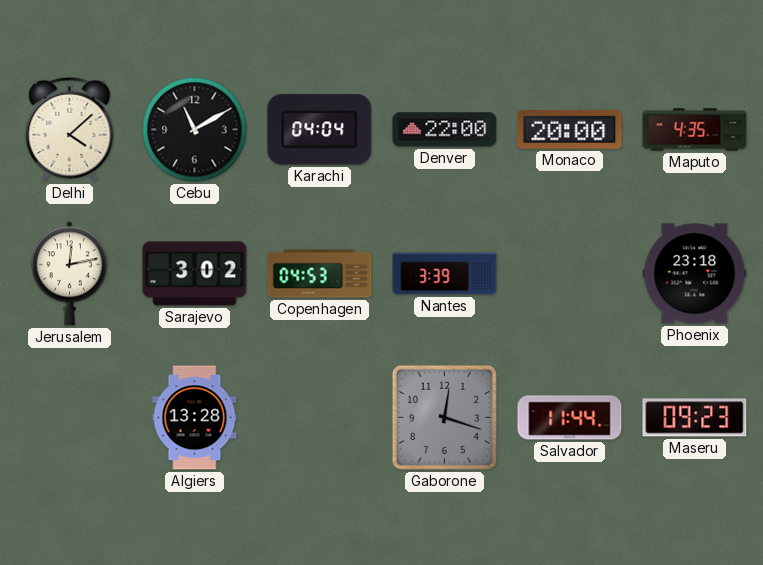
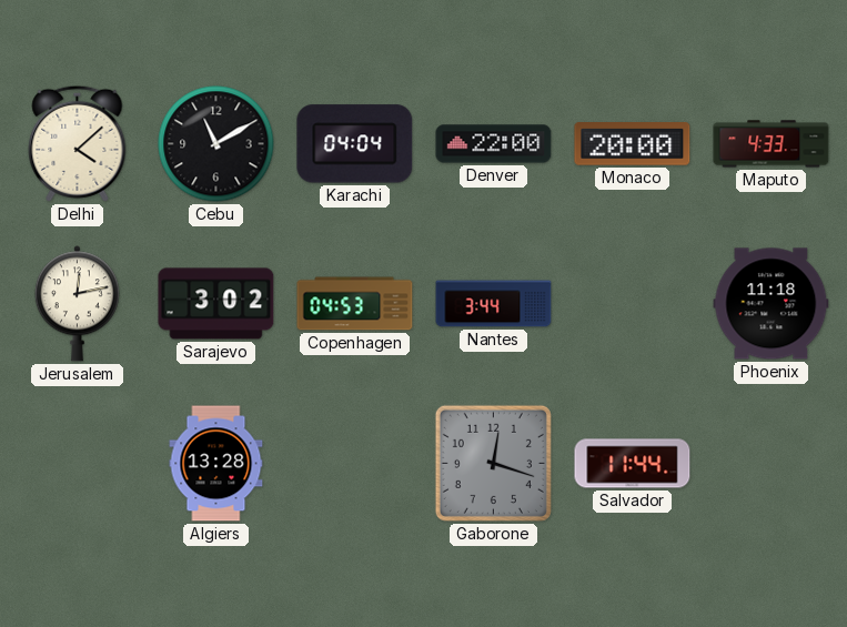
Maputo: 4:35 -> 4:33 (772, 144)
Nantes: 3:39 -> 3:44 (494, 304)
Phoenix: 23:18 -> 11:18 (772, 304)
Maseru: 09:23 -> none (695, 418)
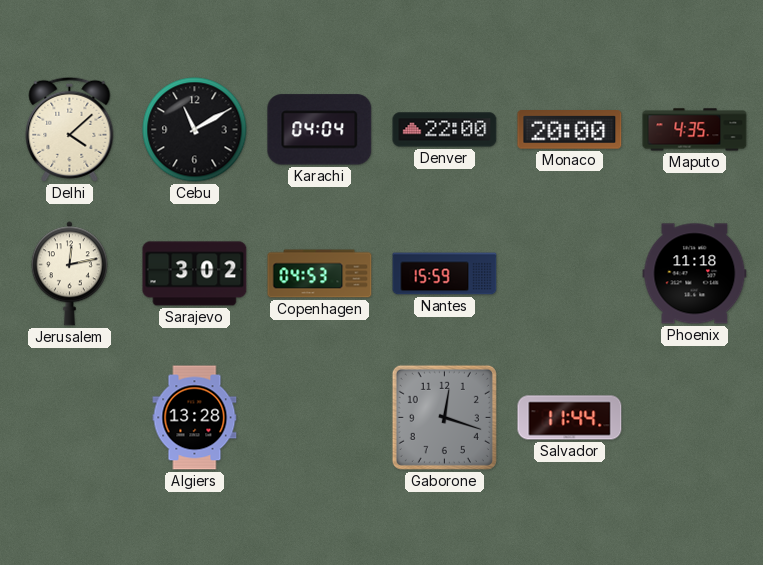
Maputo: 4:33 -> 4:35 (695, 130)
Nantes: 3:44 -> 15:59 (445, 274)
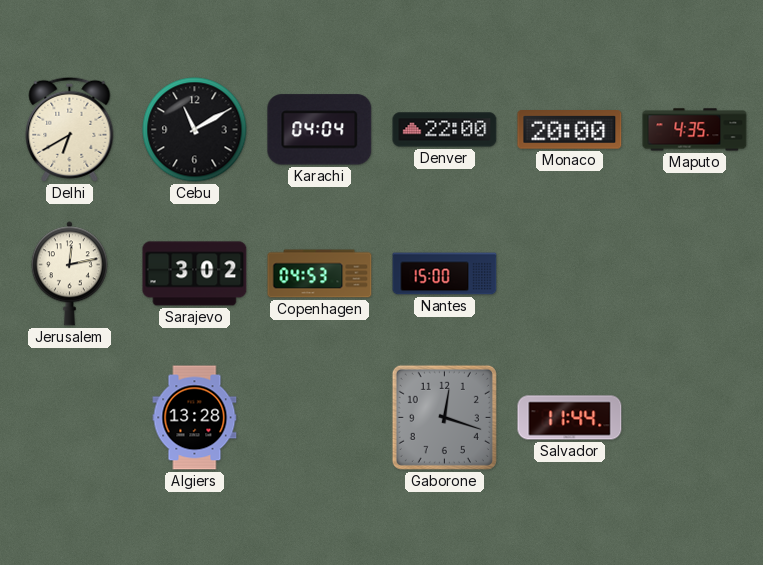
Delhi: 4:08 -> 6:40 (70, 129)
Nantes: 15:59 -> 15:00 (445, 274)
Phoenix: 11:18 -> none (695, 274)
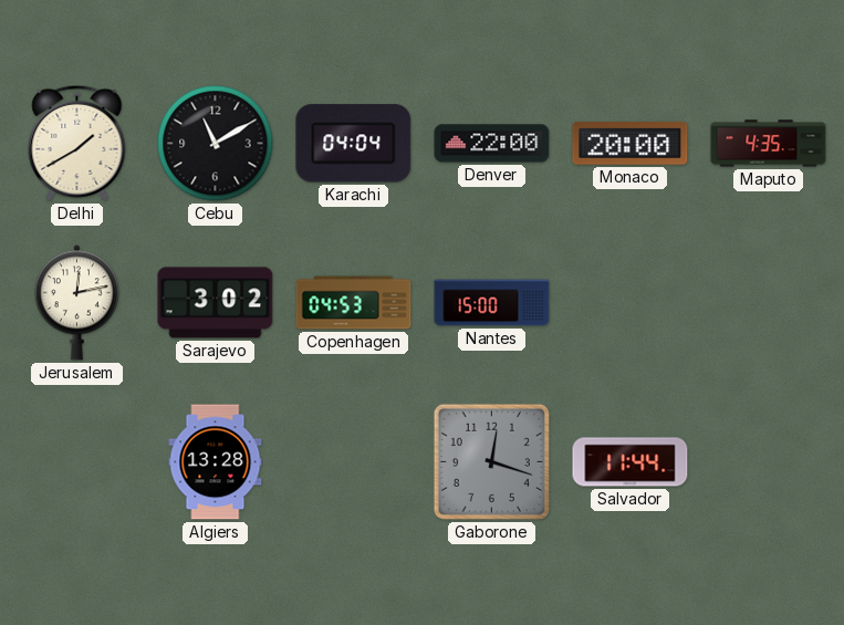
Delhi: 6:40 -> 1:40 (77, 143)
